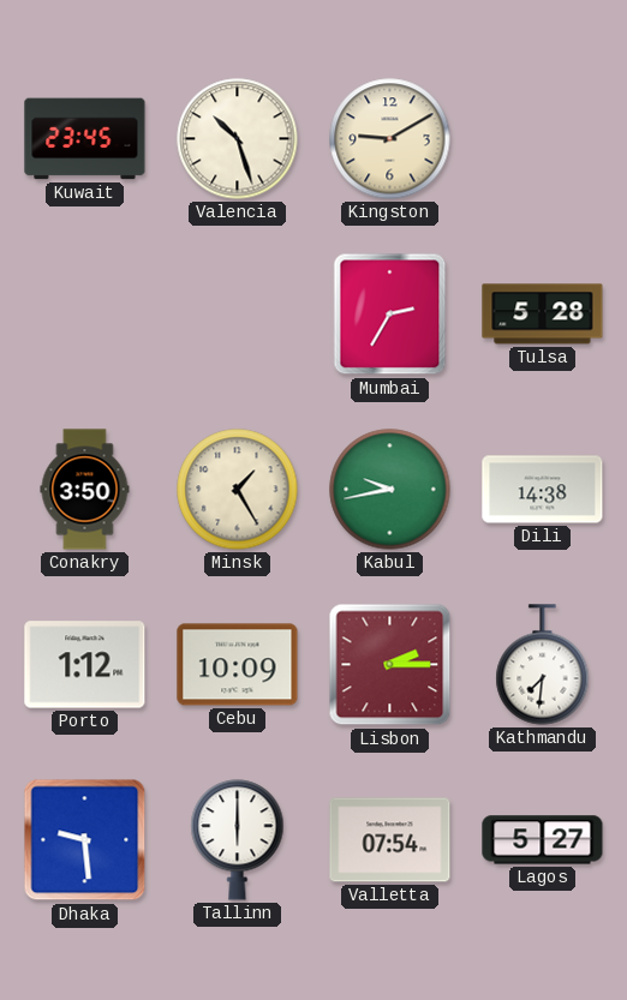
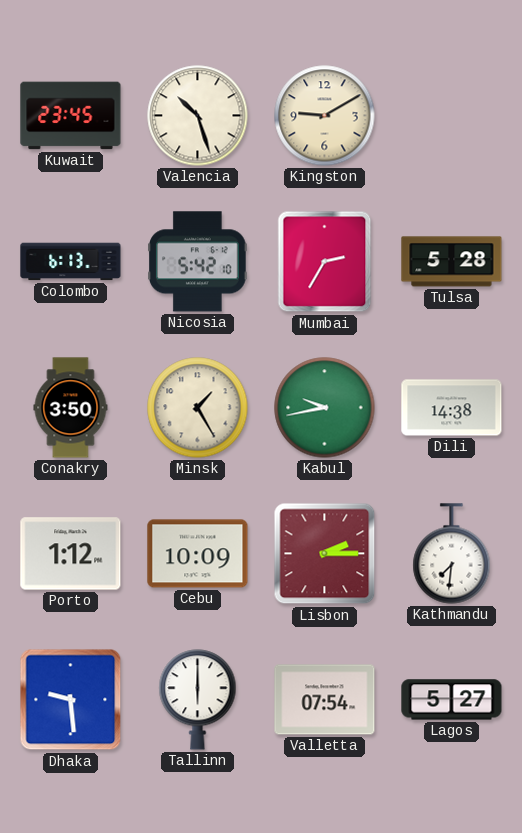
Colombo: none -> 6:13 (71, 262)
Nicosia: none -> 5:42 (198, 262)
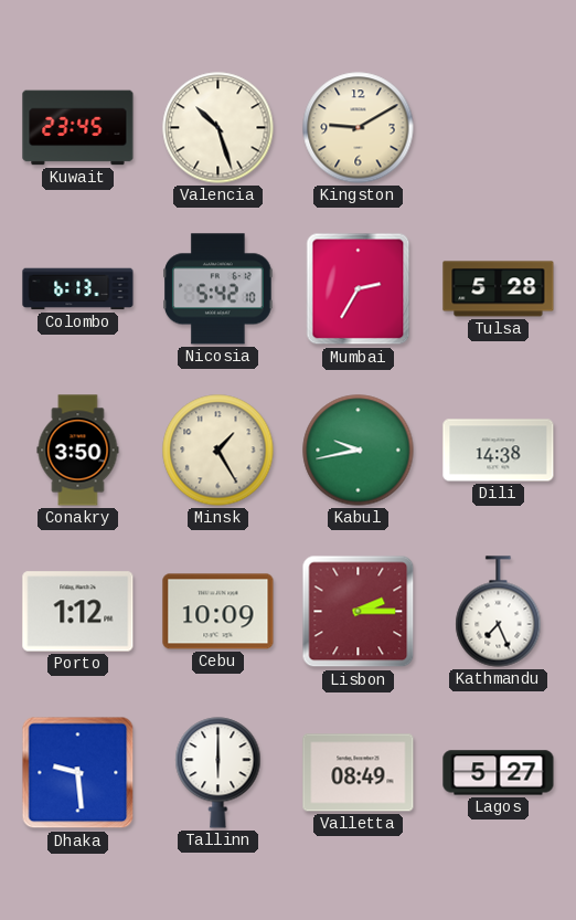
Kathmandu: 7:31 -> 7:26 (499, 612)
Valletta: 07:54 -> 08:49 (359, 773)
